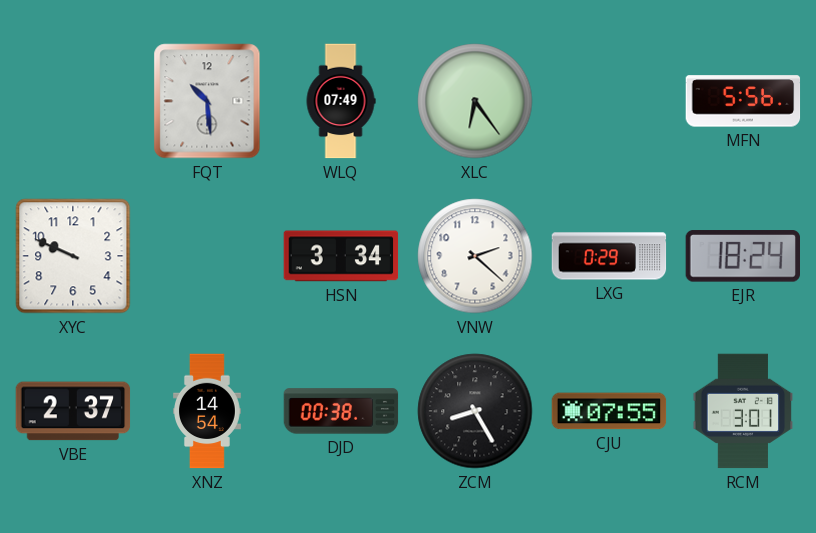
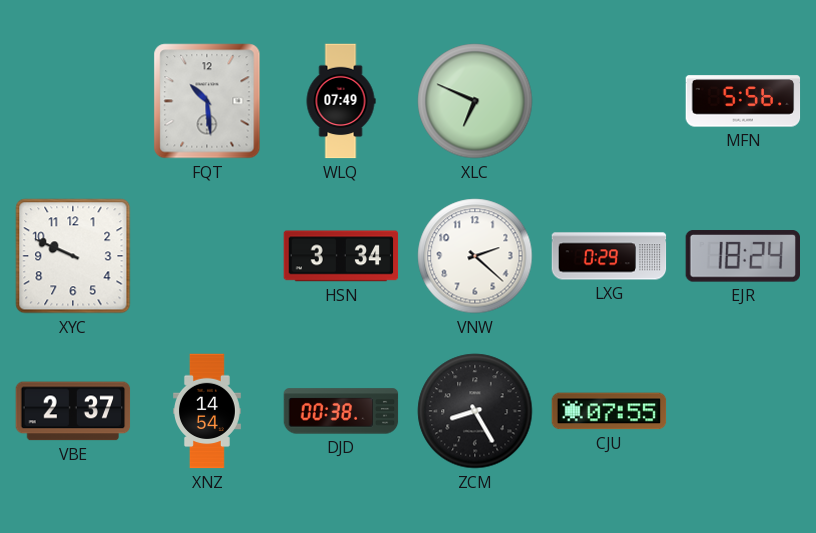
XLC: 6:24 -> 6:49 (475, 101)
RCM: 3:01 -> none (743, 411)
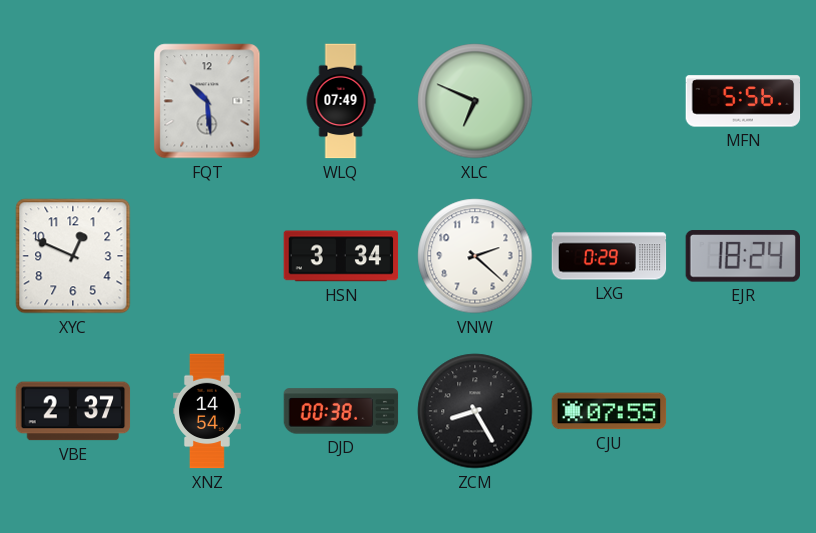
XYC: 9:49 -> 12:49 (73, 256)
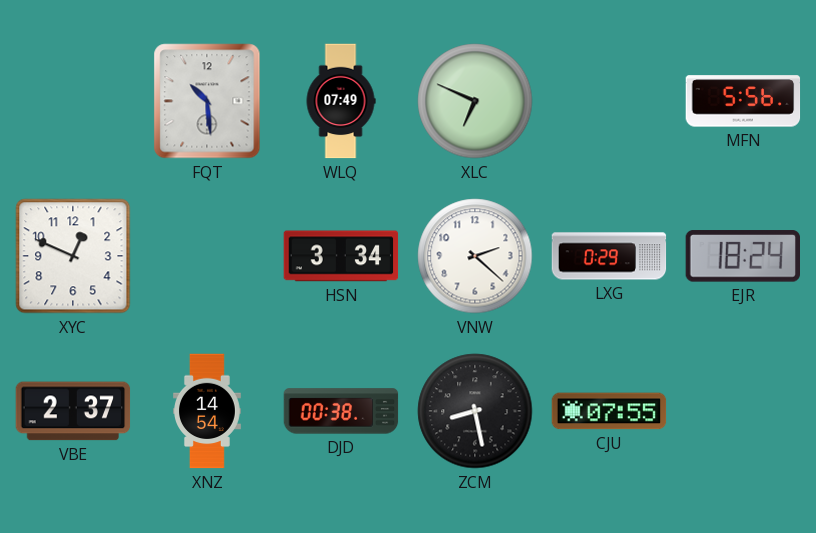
ZCM: 8:25 -> 8:28 (475, 411)
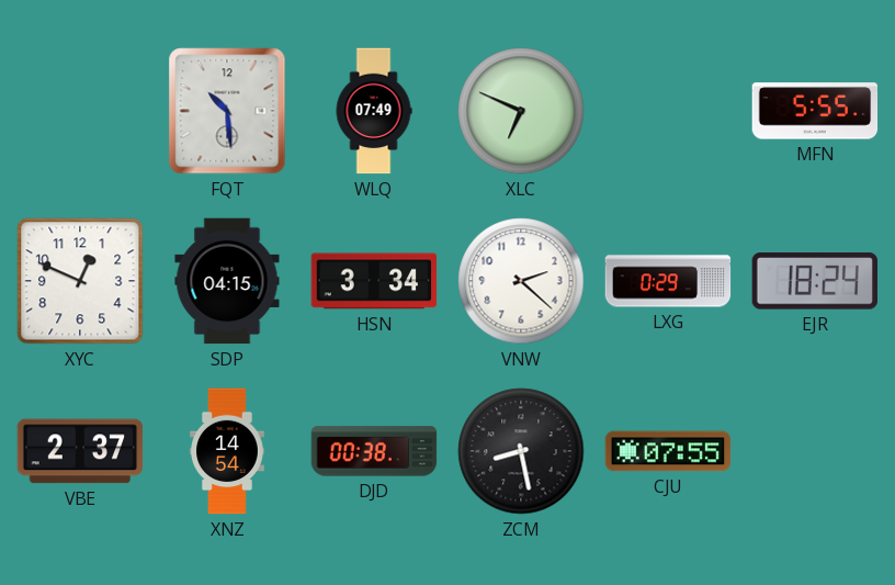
MFN: 5:56 -> 5:55 (815, 111)
SDP: none -> 04:15 (227, 281)
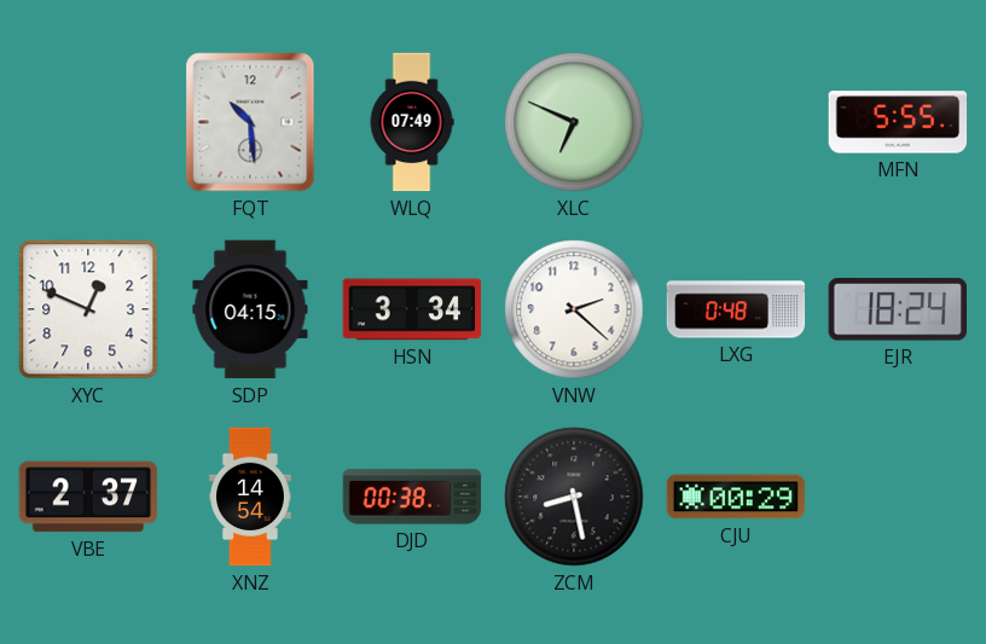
LXG: 0:29 -> 0:48 (736, 309)
CJU: 07:55 -> 00:29 (736, 497)
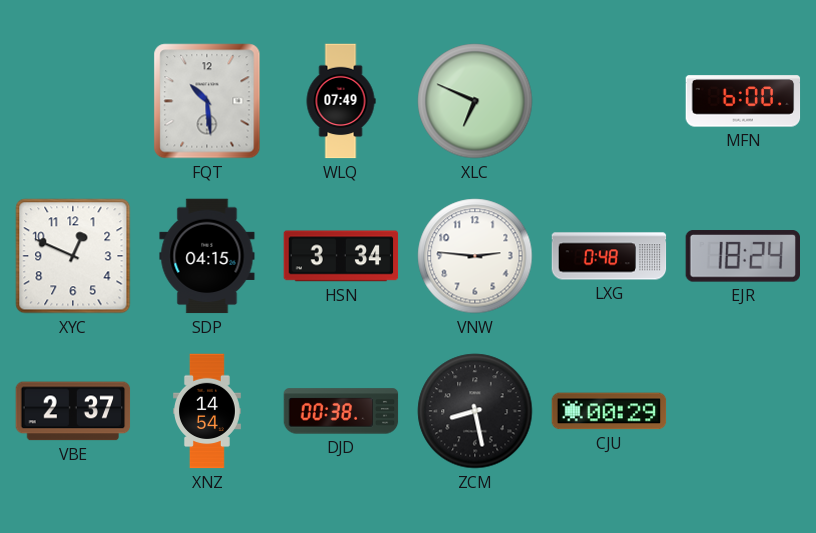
MFN: 5:55 -> 6:00 (743, 101)
VNW: 2:22 -> 2:46 (475, 256)
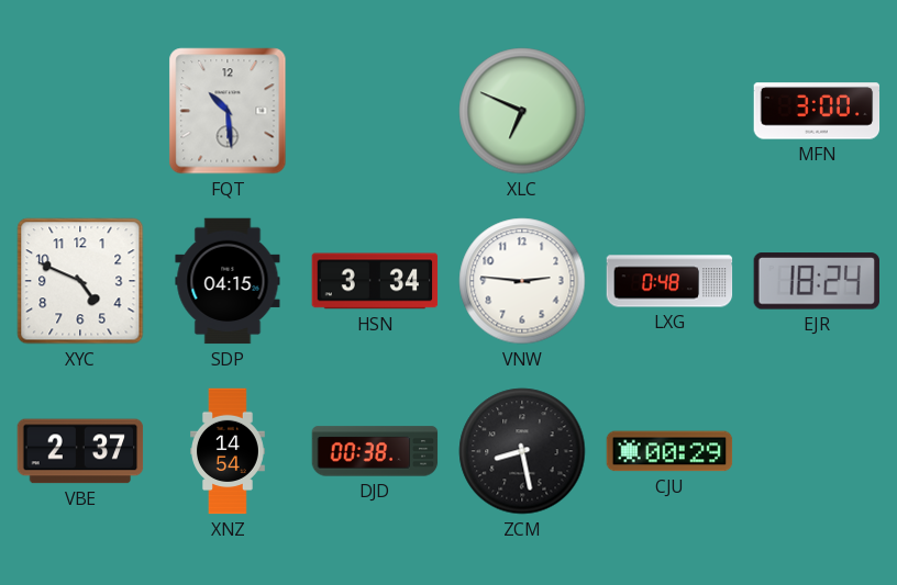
WLQ: 07:49 -> none (341, 101)
MFN: 6:00 -> 3:00 (817, 111)
XYC: 12:49 -> 4:49 (80, 281)
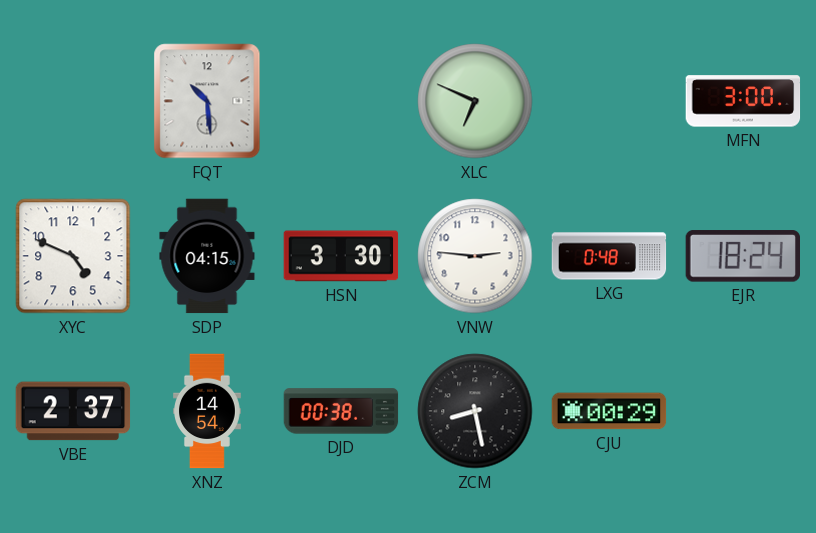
HSN: 3:34 -> 3:30 (341, 256)
